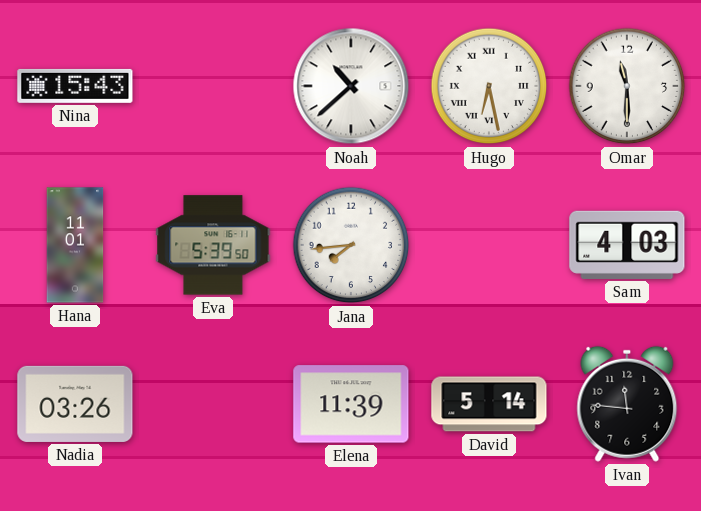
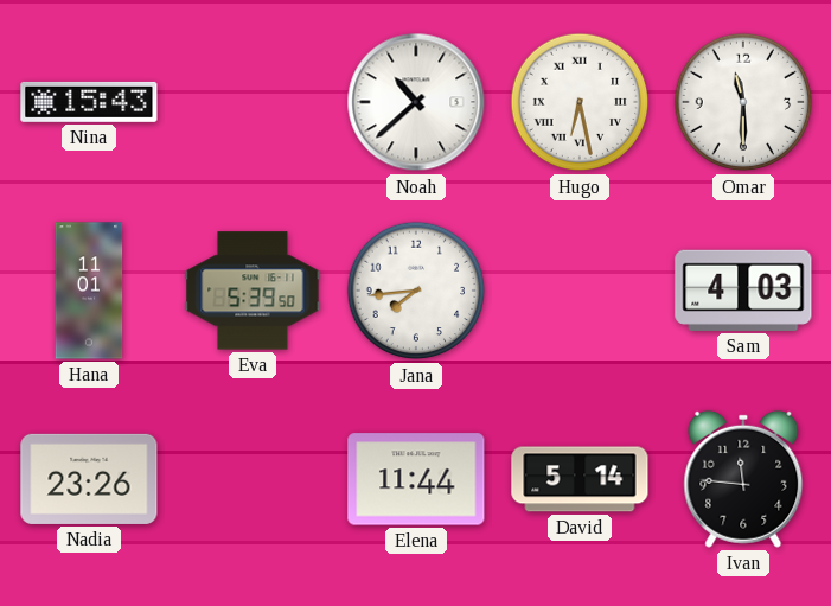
Nadia: 03:26 -> 23:26 (89, 479)
Elena: 11:39 -> 11:44 (416, 479)
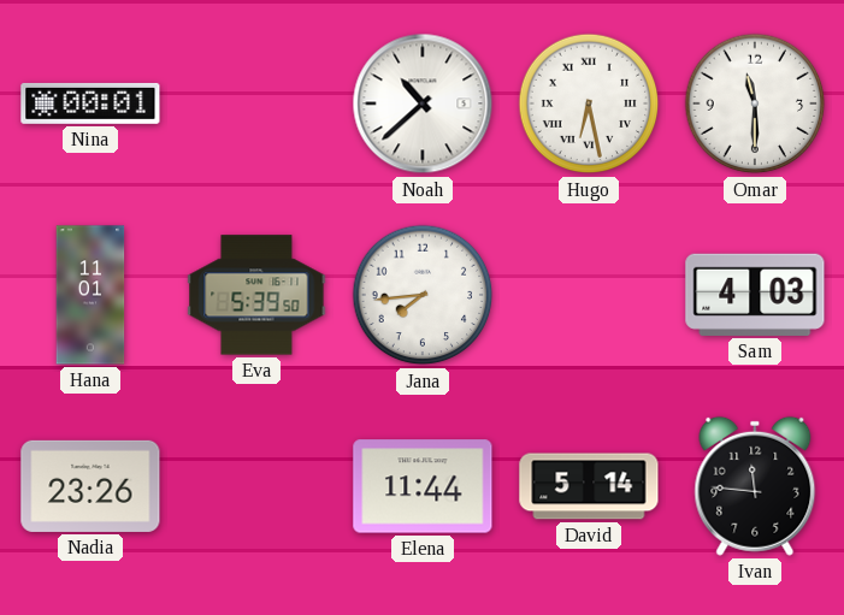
Nina: 15:43 -> 00:01 (90, 104)
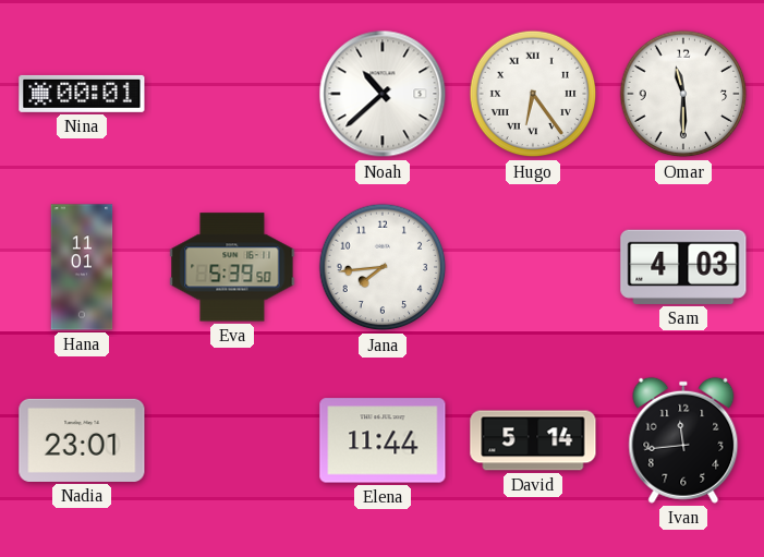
Hugo: 6:28 -> 6:24 (533, 94)
Nadia: 23:26 -> 23:01 (82, 440)
Ivan: 11:46 -> 11:44 (683, 440)
